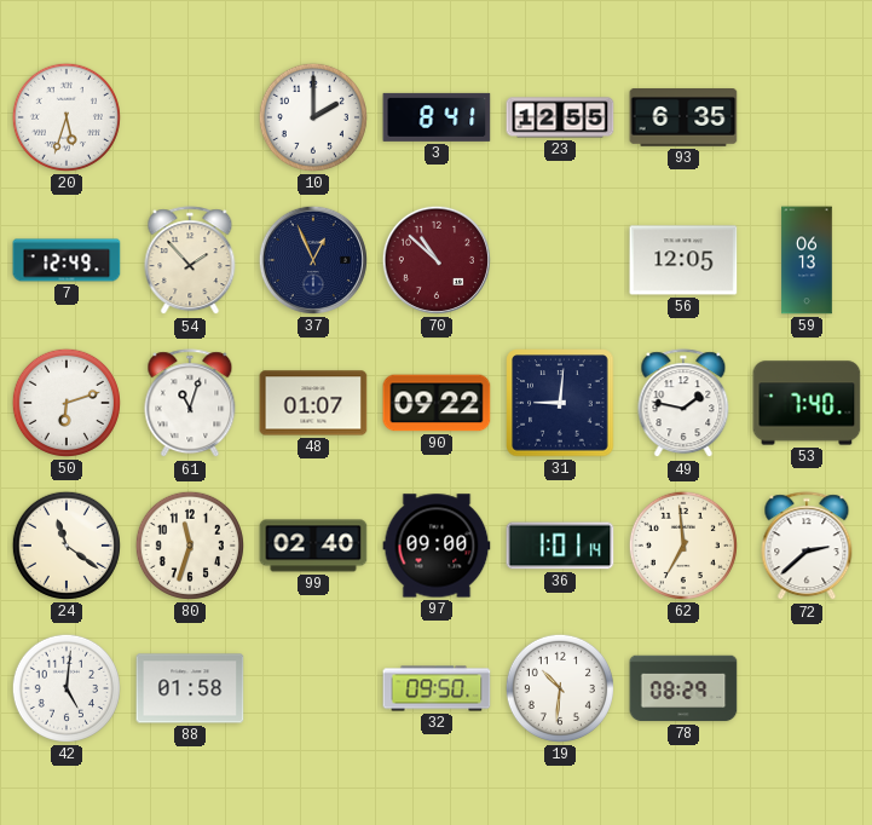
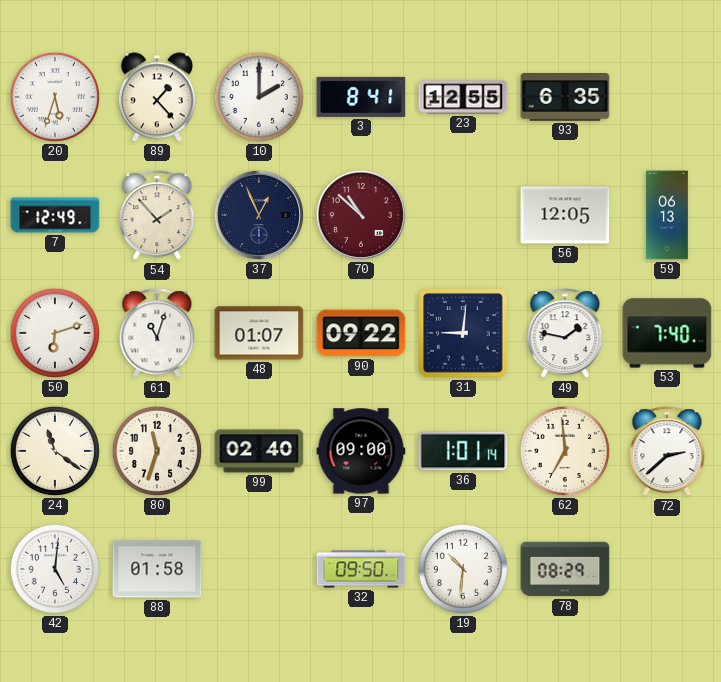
89: none -> 1:23 (157, 97)
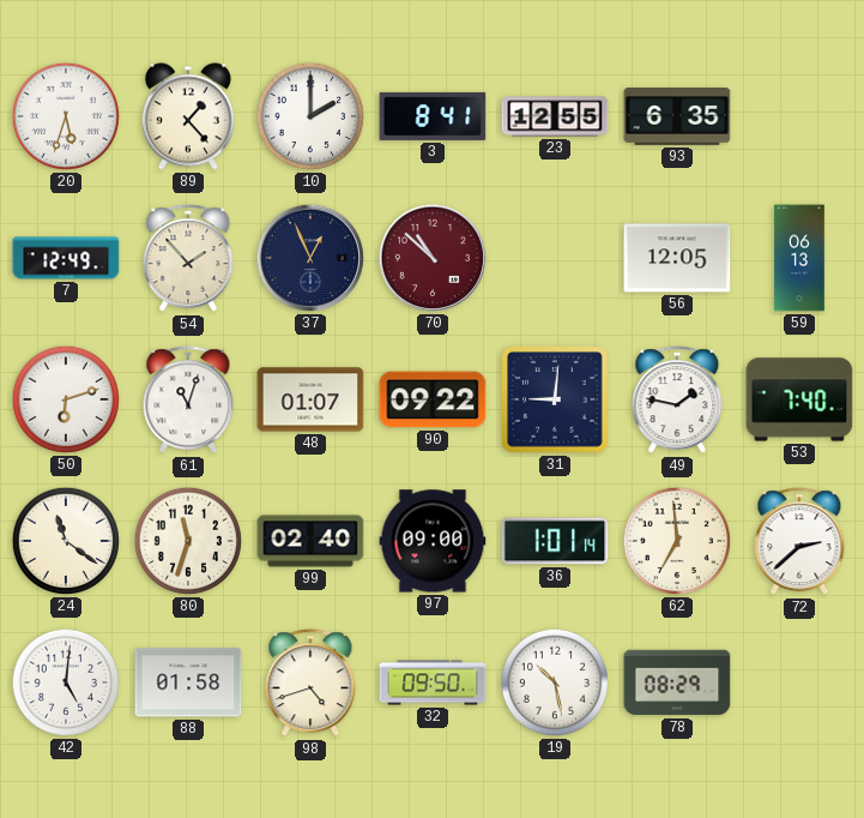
98: none -> 4:42 (310, 684)
19: 10:31 -> 10:28 (555, 682)
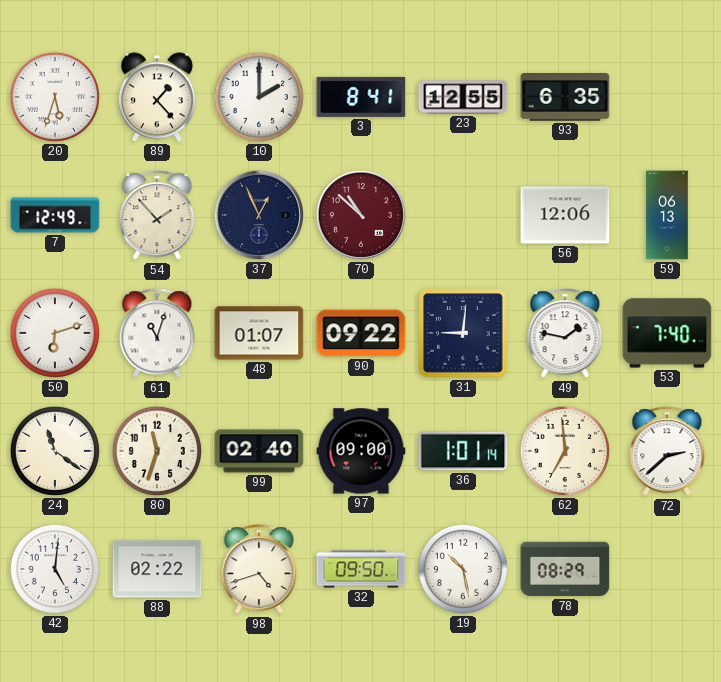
56: 12:05 -> 12:06 (565, 215)
88: 01:58 -> 02:22 (157, 569)
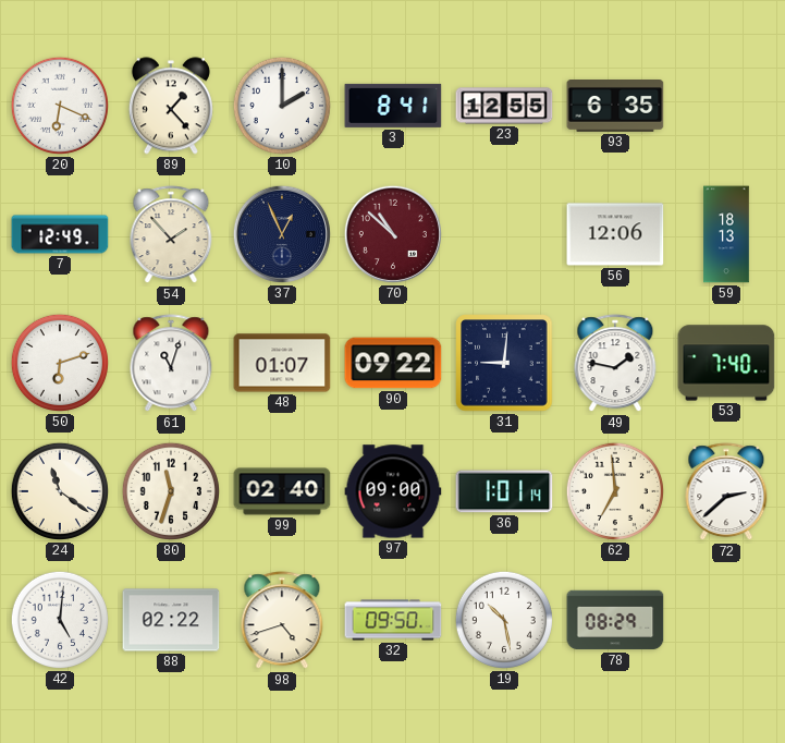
20: 5:33 -> 6:19 (60, 106)
59: 06:13 -> 18:13 (726, 234)
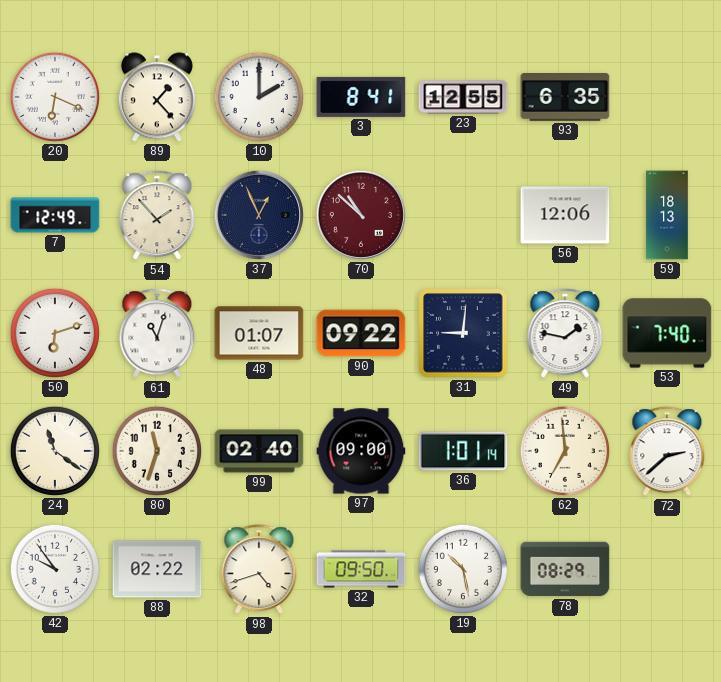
42: 5:01 -> 9:54 (55, 569)
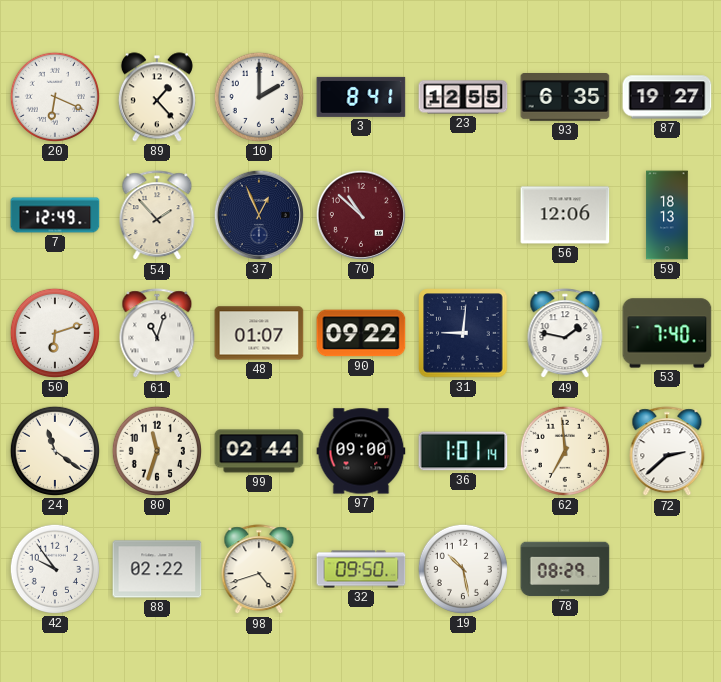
87: none -> 19:27 (667, 97)
99: 02:40 -> 02:44 (259, 451)
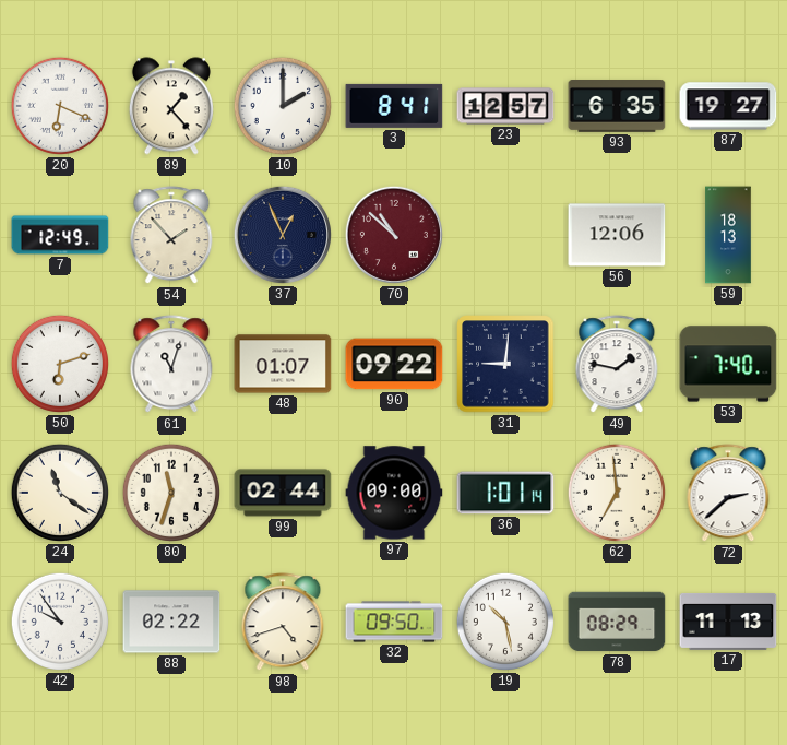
23: 12:55 -> 12:57 (505, 106)
17: none -> 11:13 (728, 622)
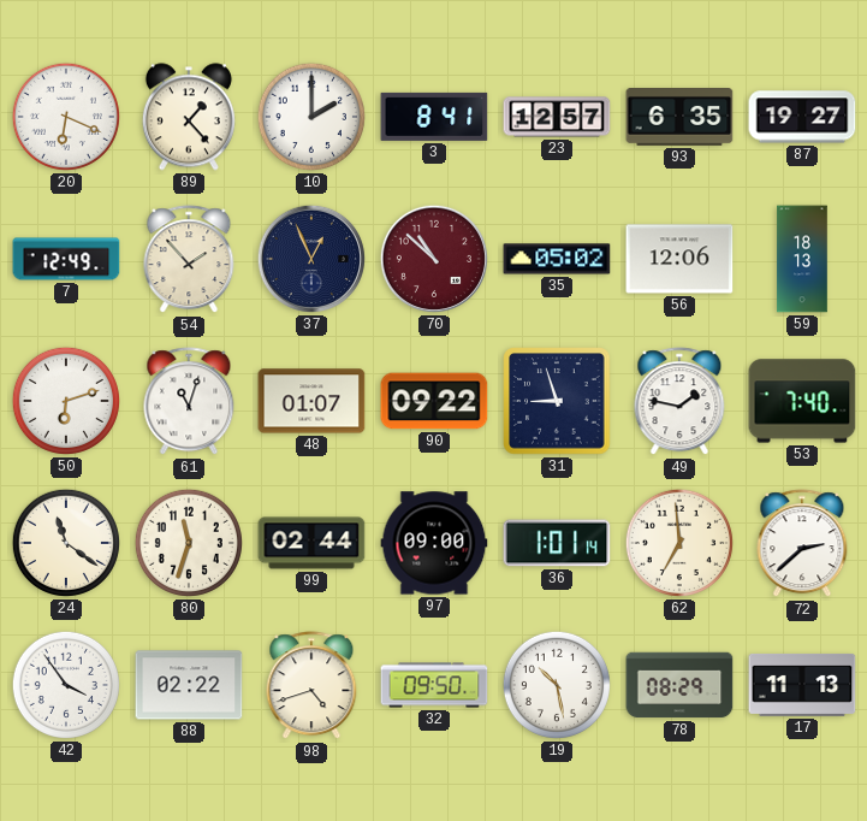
35: none -> 05:02 (557, 259)
31: 9:01 -> 8:57 (557, 401)
42: 9:54 -> 3:54 (66, 685)
